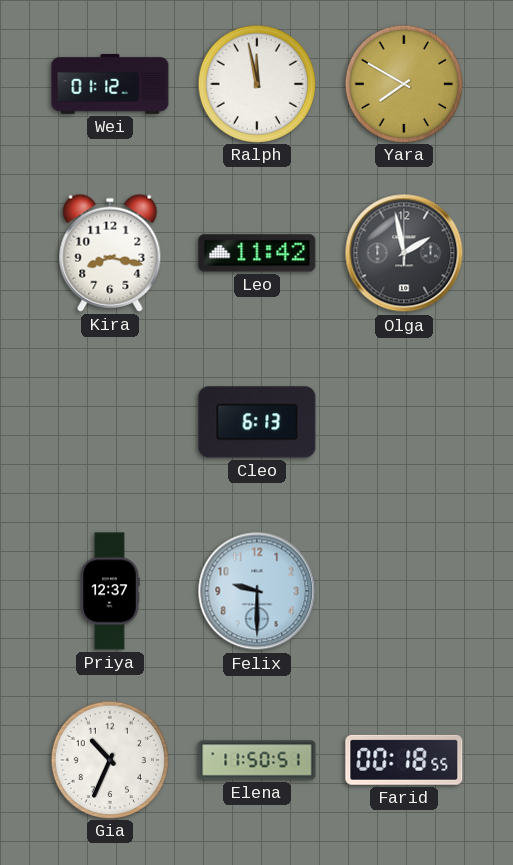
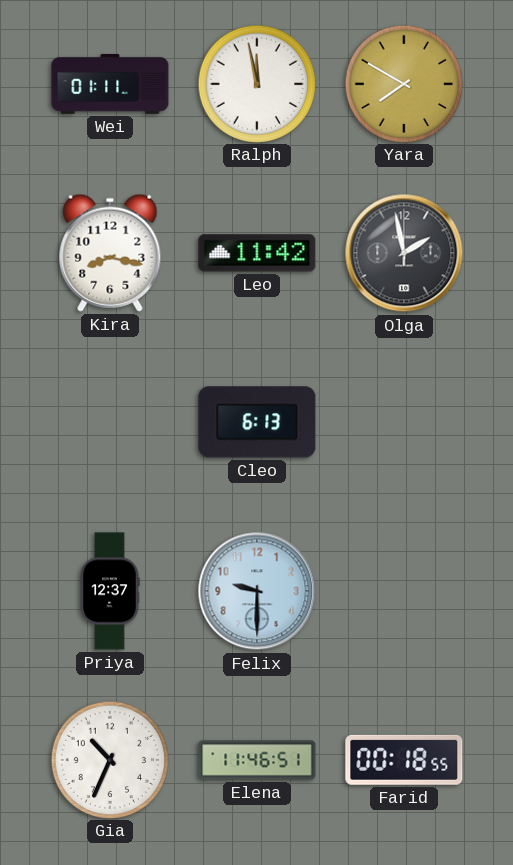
Wei: 01:12 -> 01:11 (110, 84)
Elena: 11:50 -> 11:46 (257, 760)
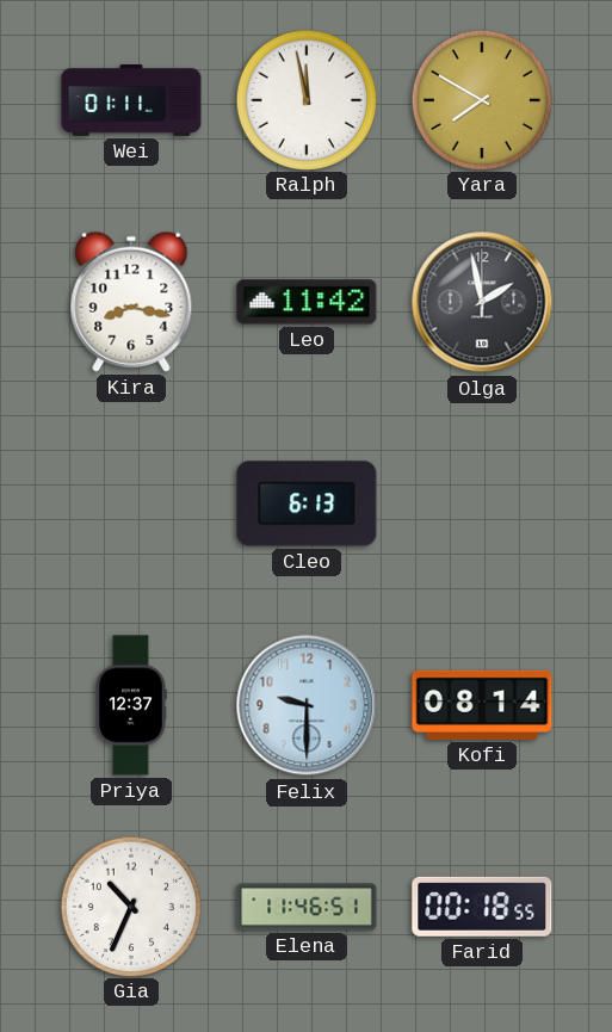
Kofi: none -> 08:14 (482, 705)
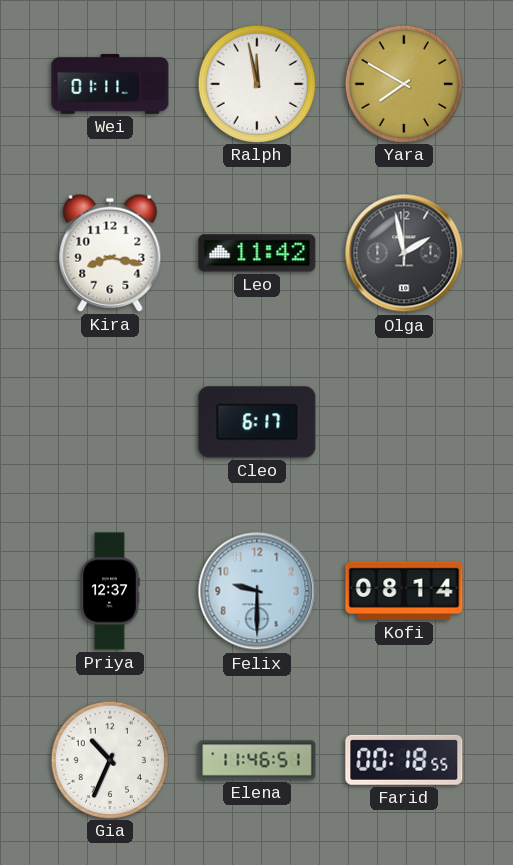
Cleo: 6:13 -> 6:17 (257, 422)
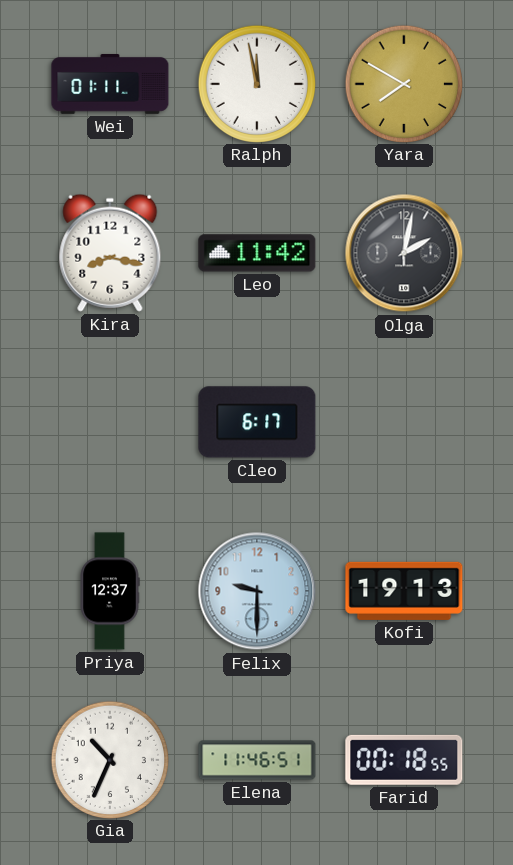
Olga: 1:58 -> 2:02 (404, 253)
Kofi: 08:14 -> 19:13 (404, 591)
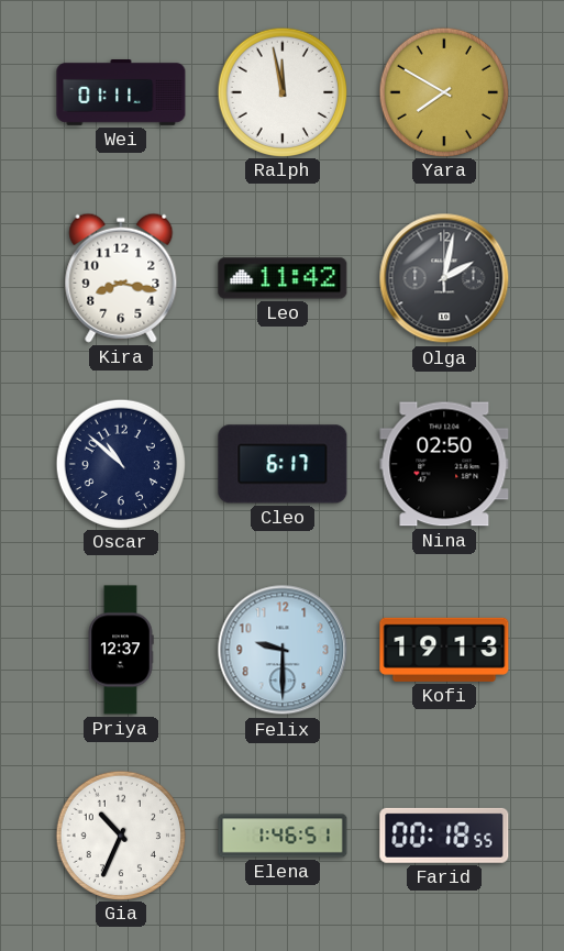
Oscar: none -> 10:52 (120, 463)
Nina: none -> 02:50 (444, 464)
Elena: 11:46 -> 1:46 (283, 836)
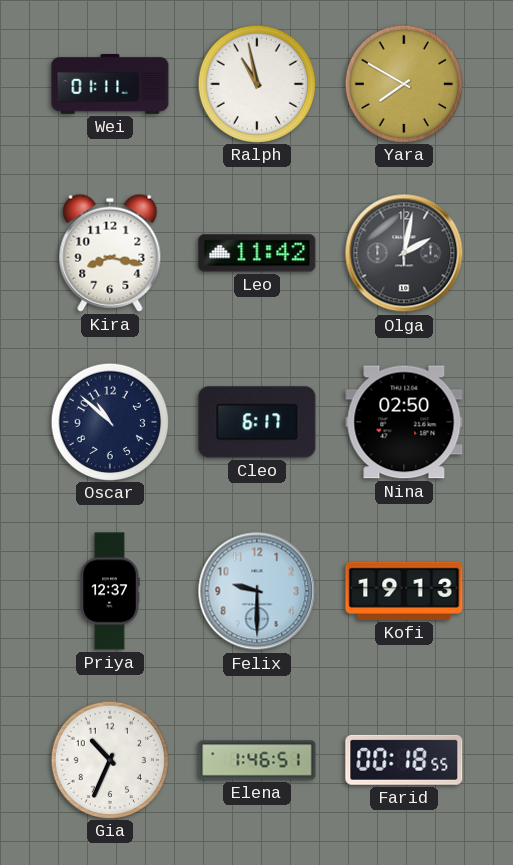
Ralph: 11:58 -> 10:58 (256, 83)
